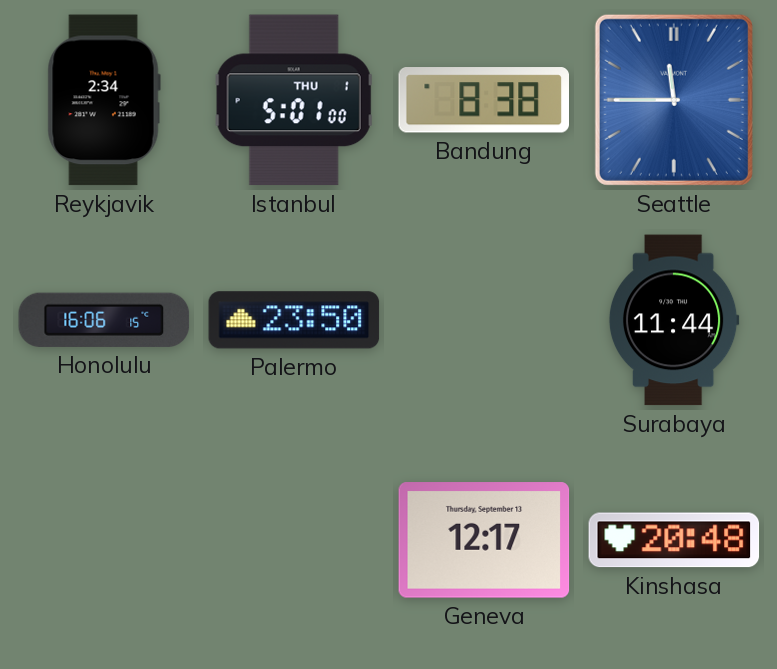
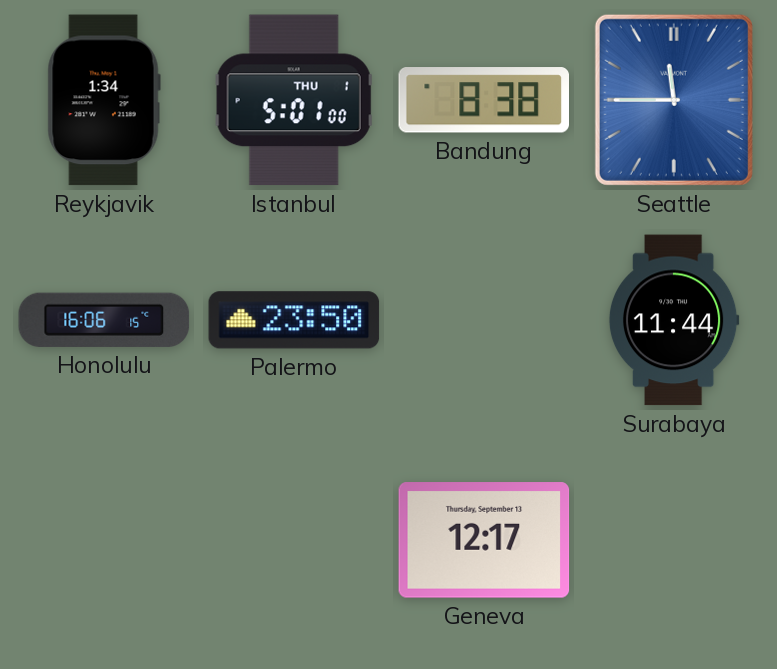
Reykjavik: 2:34 -> 1:34 (104, 100)
Kinshasa: 20:48 -> none (674, 540)
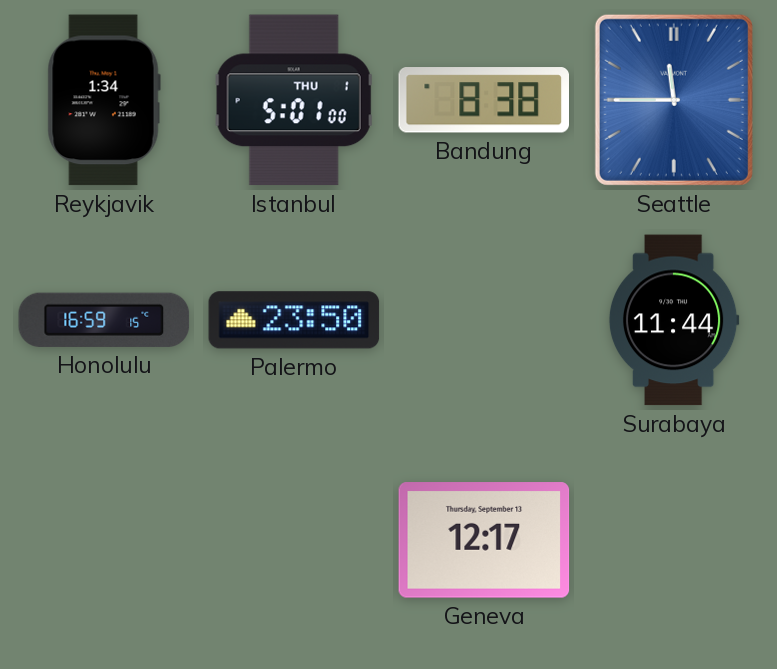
Honolulu: 16:06 -> 16:59 (104, 320)
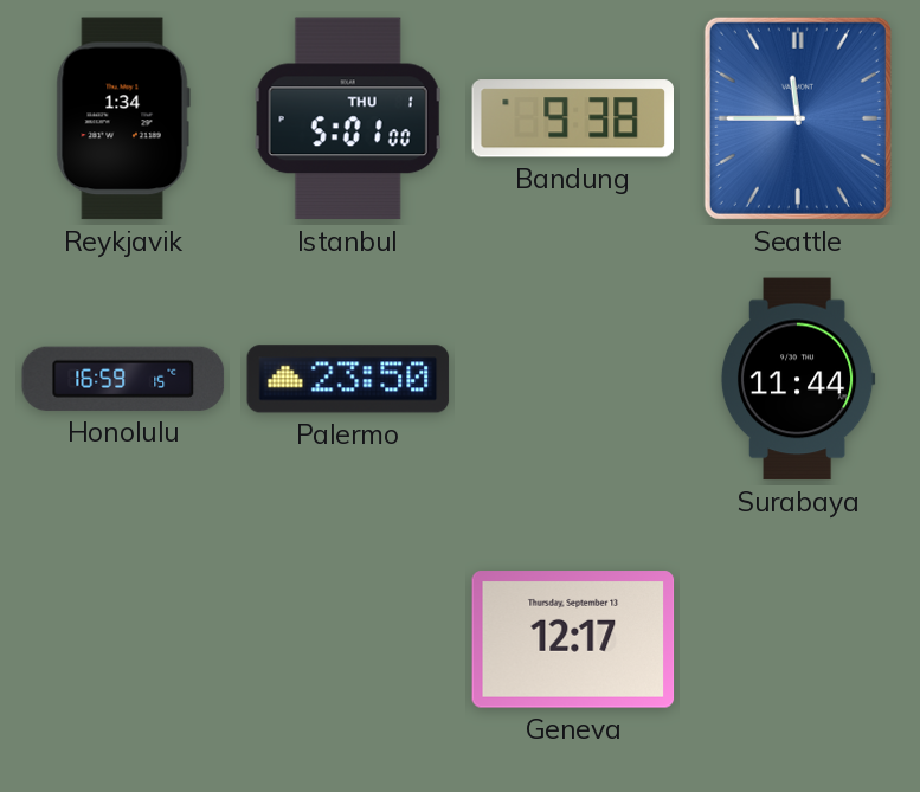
Bandung: 8:38 -> 9:38 (572, 120)
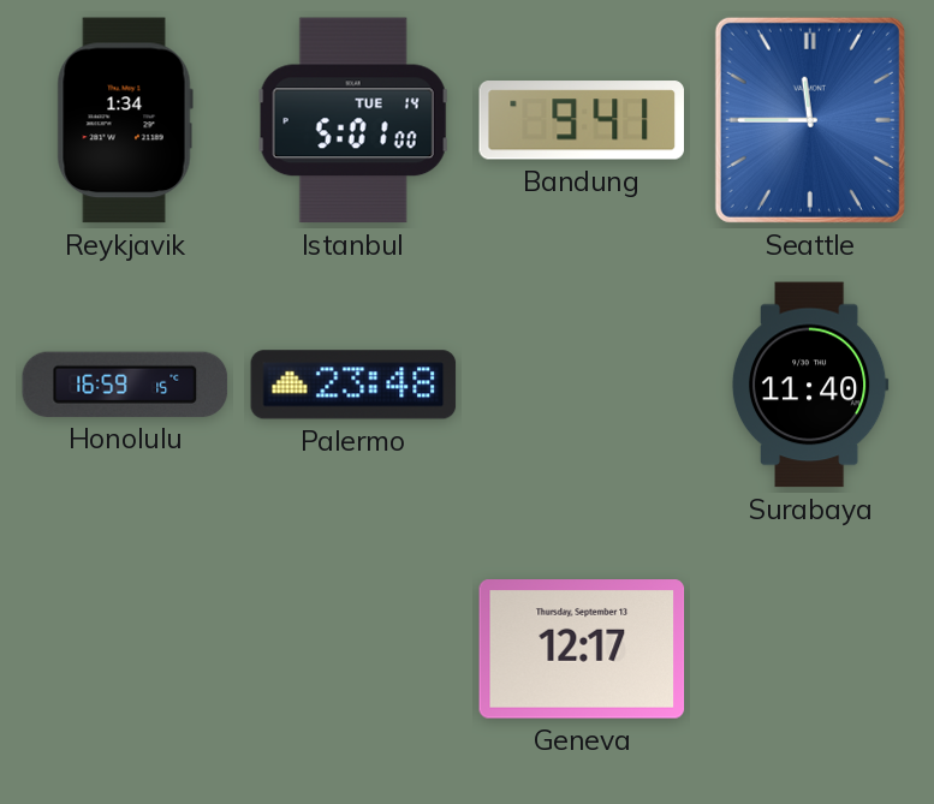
Istanbul date: THU 1 -> TUE 14 (353, 120)
Bandung: 9:38 -> 9:41 (581, 121)
Palermo: 23:50 -> 23:48 (353, 385)
Surabaya: 11:44 -> 11:40 (810, 385)
